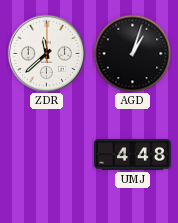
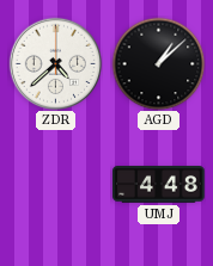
ZDR: 11:38 -> 4:38 (55, 63)
AGD: 1:03 -> 1:08 (158, 63)
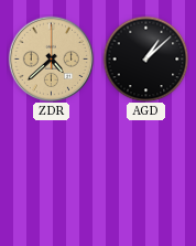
ZDR dial: white -> champagne (51, 58)
UMJ: 4:48 -> none (159, 185)
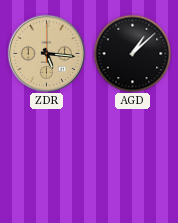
ZDR: 4:38 -> 5:16 (46, 53)
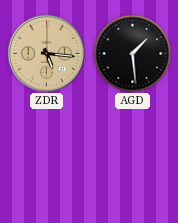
AGD: 1:08 -> 1:29 (132, 53)
